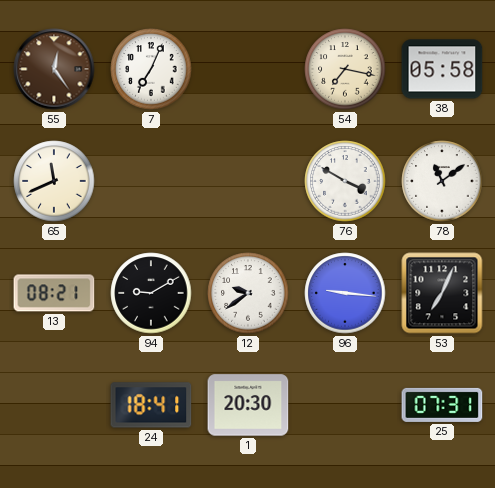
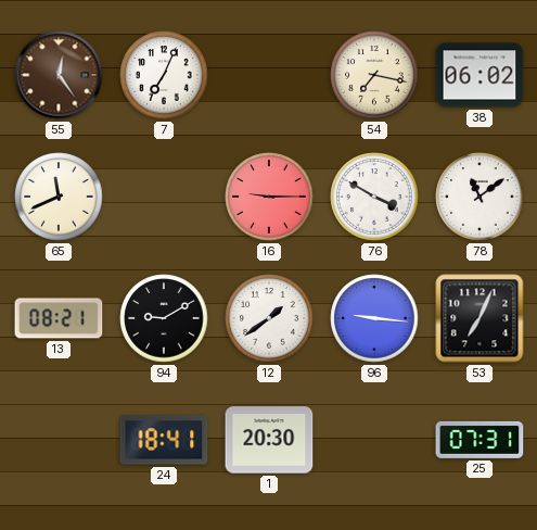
38: 05:58 -> 06:02 (480, 75)
16: none -> 9:15 (269, 197)
12: 9:39 -> 1:39 (269, 318)
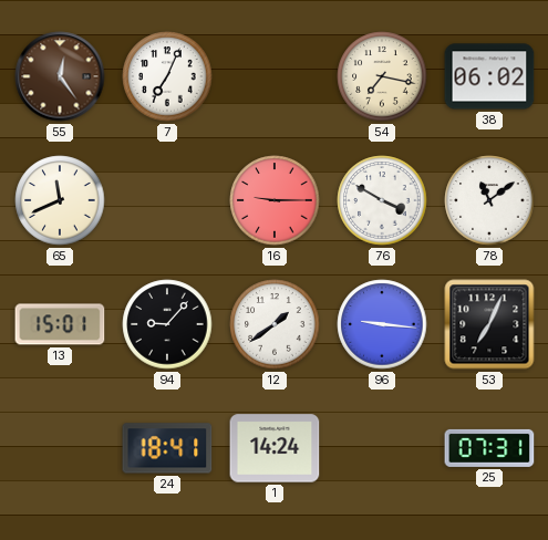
13: 08:21 -> 15:01 (60, 324)
94: 9:10 -> 9:07 (167, 324)
1: 20:30 -> 14:24 (275, 448)
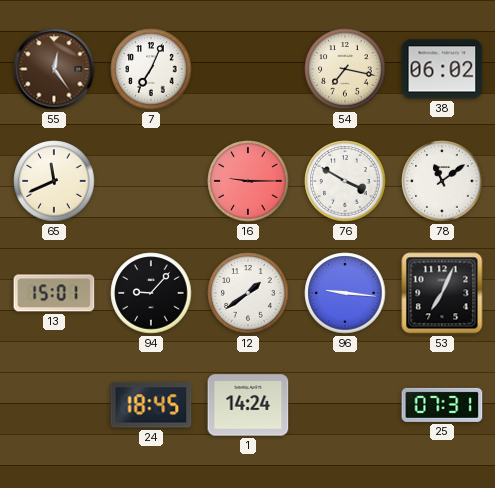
24: 18:41 -> 18:45 (151, 405)
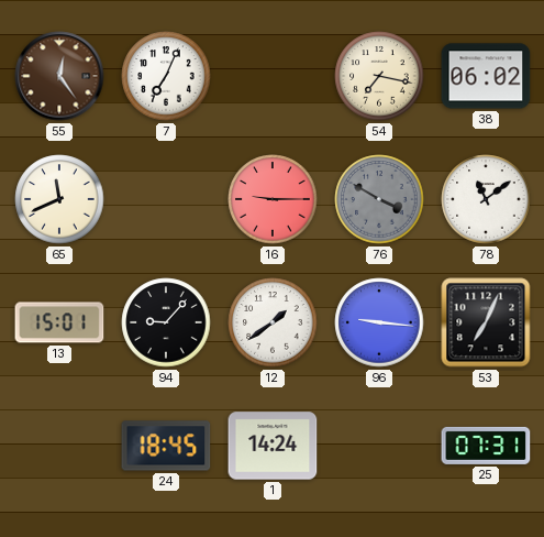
76 dial: white -> grey (379, 199)
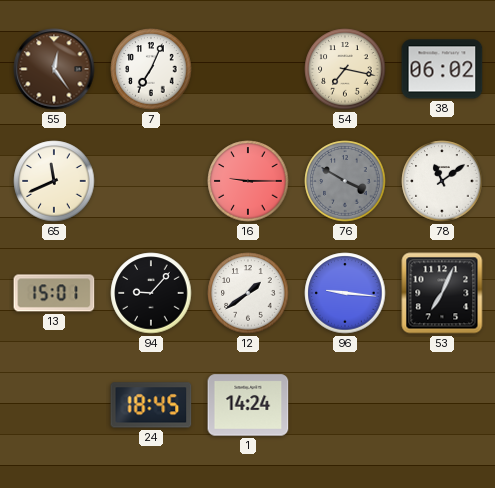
25: 07:31 -> none (486, 446)
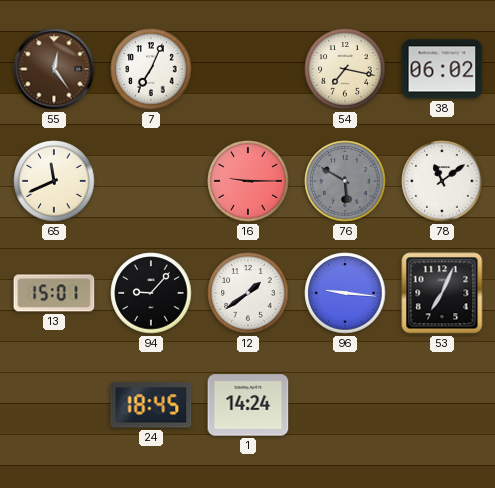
76: 3:50 -> 5:50 (345, 181)
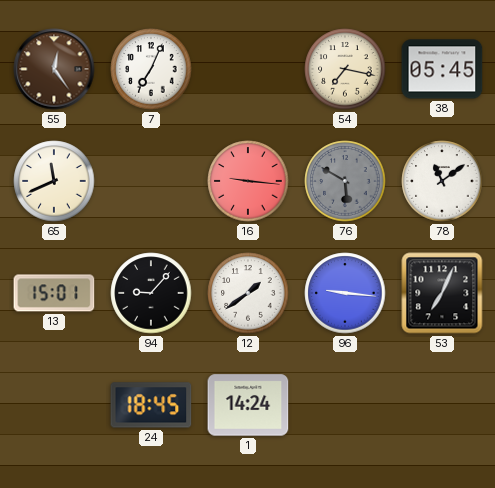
38: 06:02 -> 05:45 (442, 69)
16: 9:15 -> 9:16 (248, 181)
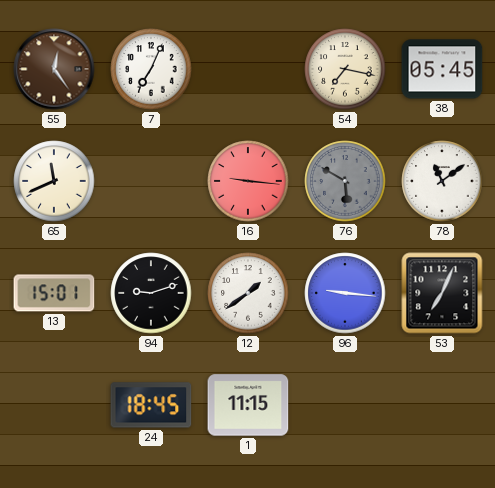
94: 9:07 -> 9:12 (151, 293)
1: 14:24 -> 11:15 (248, 405)
